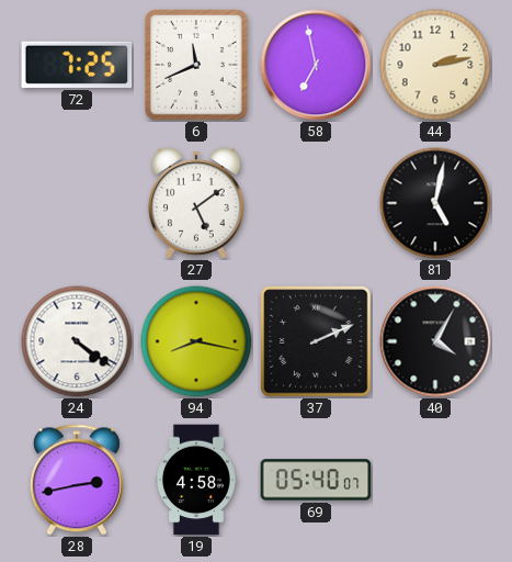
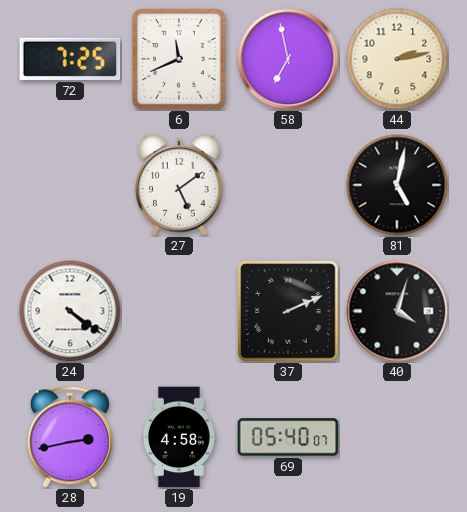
94: 8:17 -> none (196, 341)
40: 4:05 -> 4:03 (397, 311)
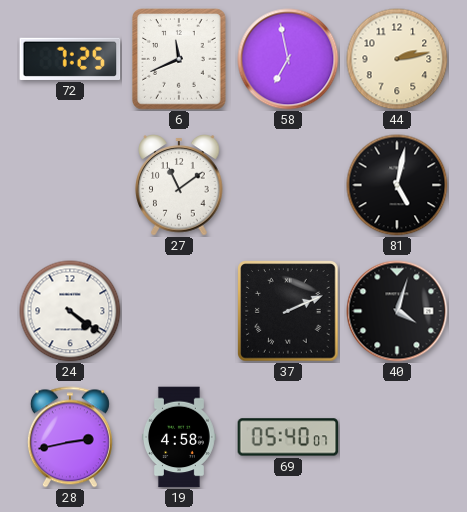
27: 5:09 -> 11:09 (179, 185)
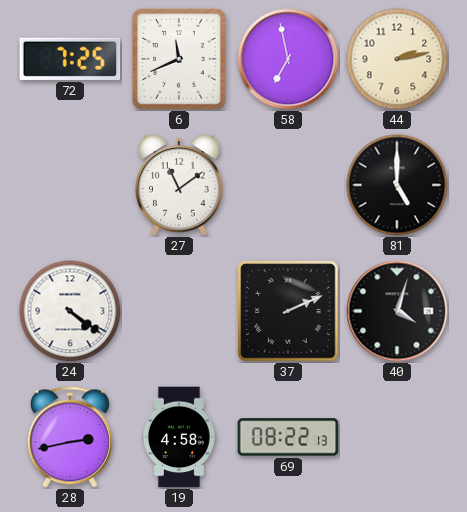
81: 5:02 -> 5:00 (397, 185)
69: 05:40 -> 08:22 (288, 437)
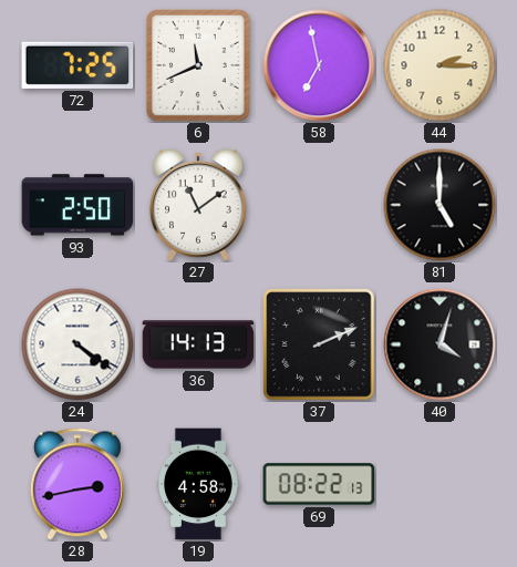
44: 2:13 -> 2:15 (440, 65)
93: none -> 2:50 (77, 205)
36: none -> 14:13 (198, 344)
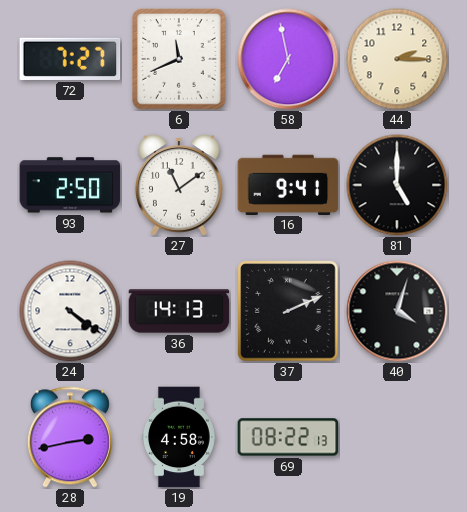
72: 7:25 -> 7:27 (70, 59)
16: none -> 9:41 (288, 184)
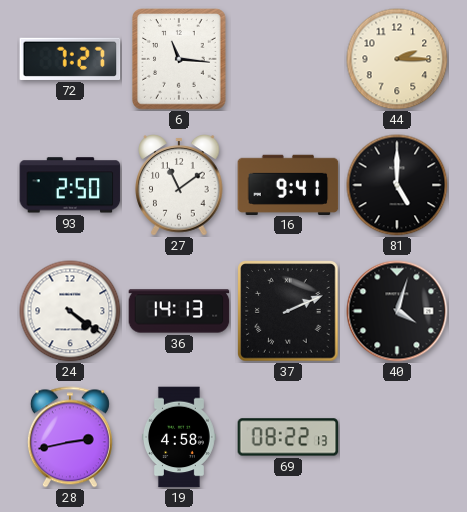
6: 11:41 -> 11:16 (180, 59)
58: 6:58 -> none (288, 59)
